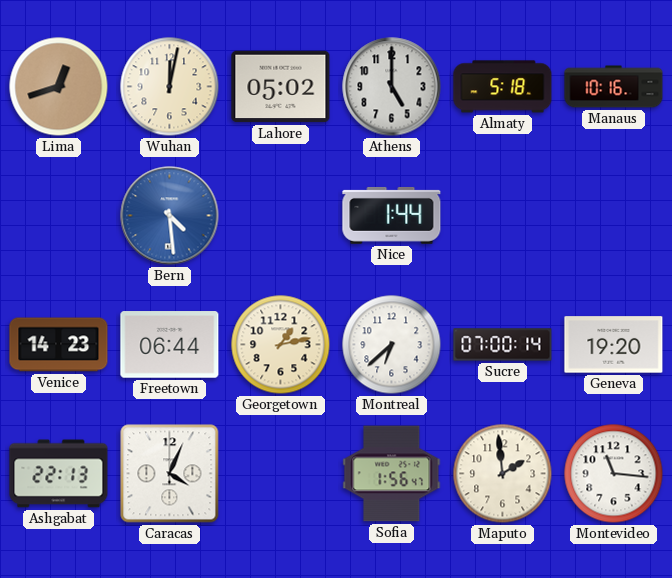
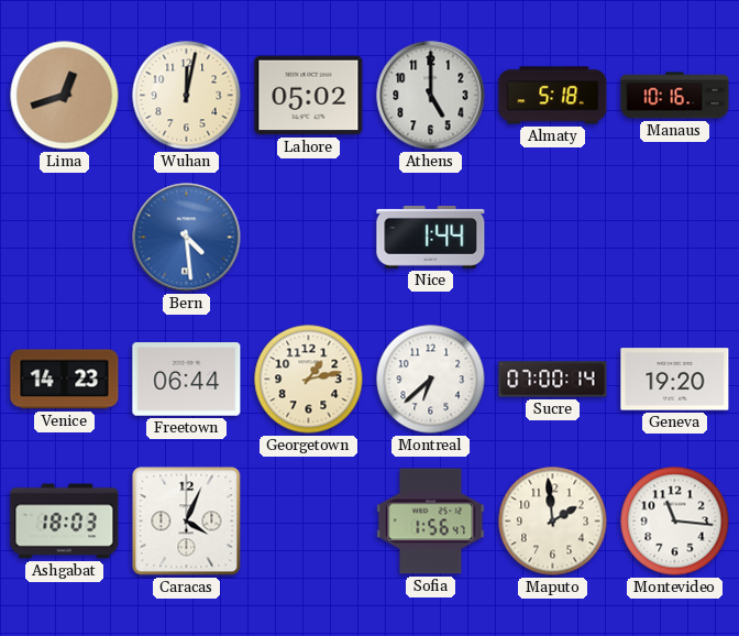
Ashgabat: 22:13 -> 18:03 (65, 522)
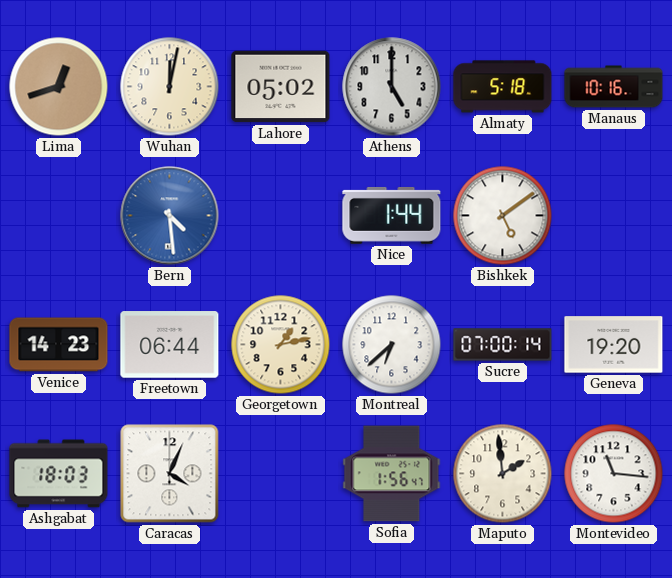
Bishkek: none -> 5:09 (503, 216)
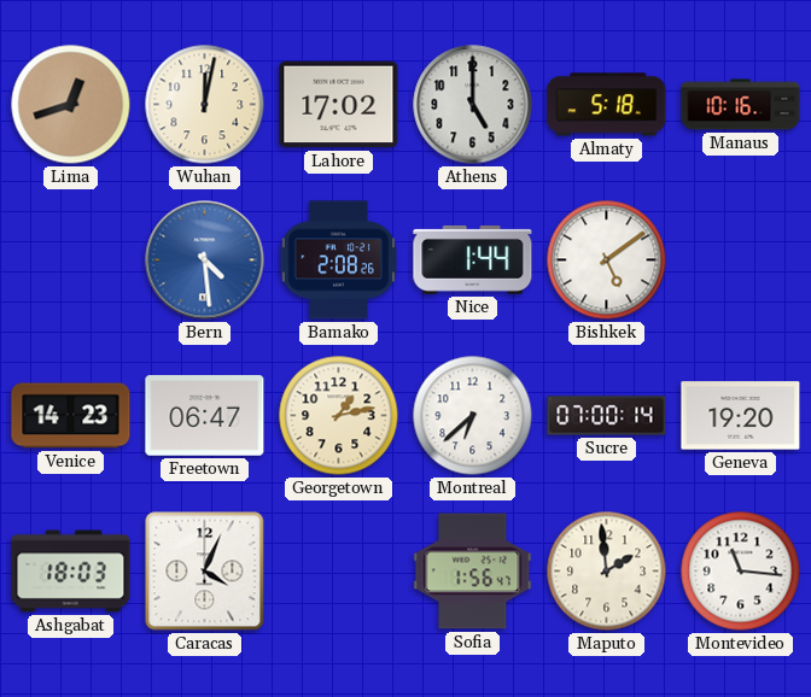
Lahore: 05:02 -> 17:02 (339, 105)
Bamako: none -> 2:08 (339, 260)
Freetown: 06:44 -> 06:47 (205, 416)
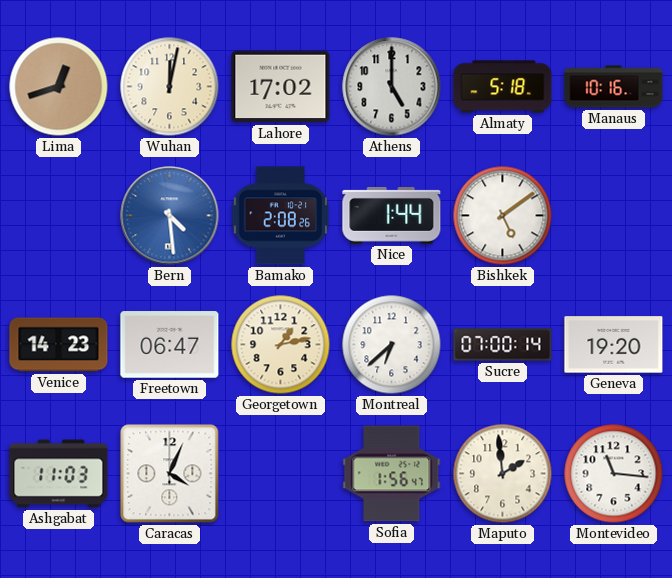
Ashgabat: 18:03 -> 11:03 (59, 474)
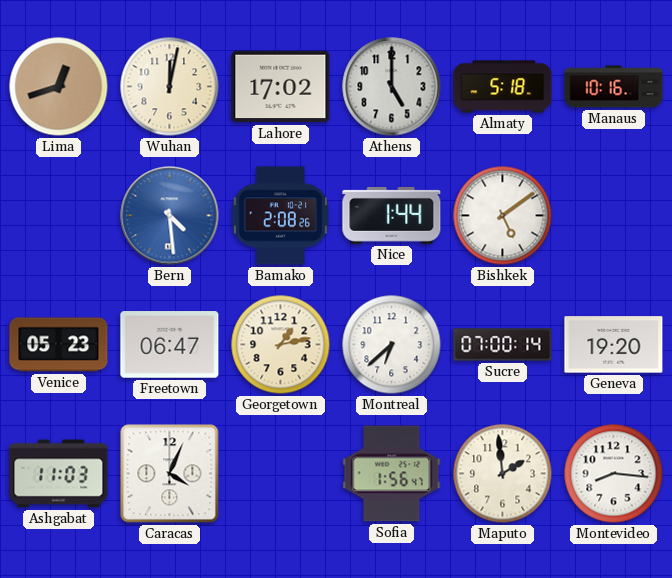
Venice: 14:23 -> 05:23 (59, 345)
Montevideo: 11:16 -> 8:16 (614, 474)
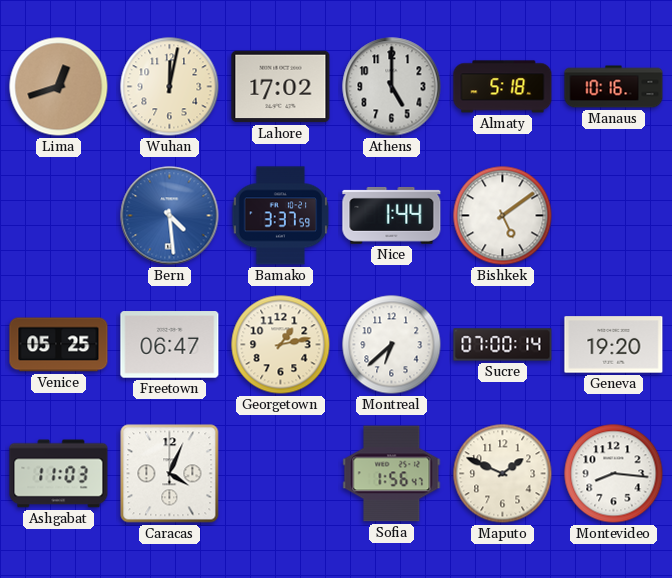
Bamako: 2:08 -> 3:37 (281, 216)
Venice: 05:23 -> 05:25 (59, 345)
Maputo: 1:59 -> 1:49 (503, 474)
